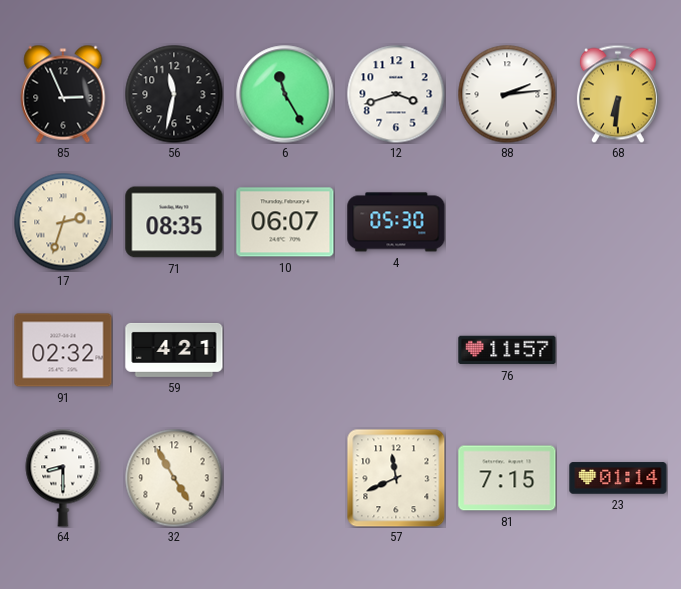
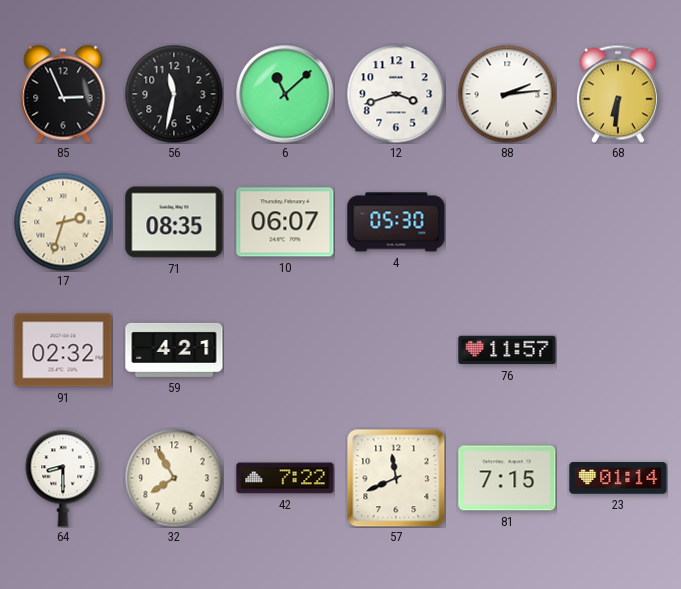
6: 11:25 -> 11:08 (285, 94)
32: 4:55 -> 7:55 (174, 478)
42: none -> 7:22 (285, 478)
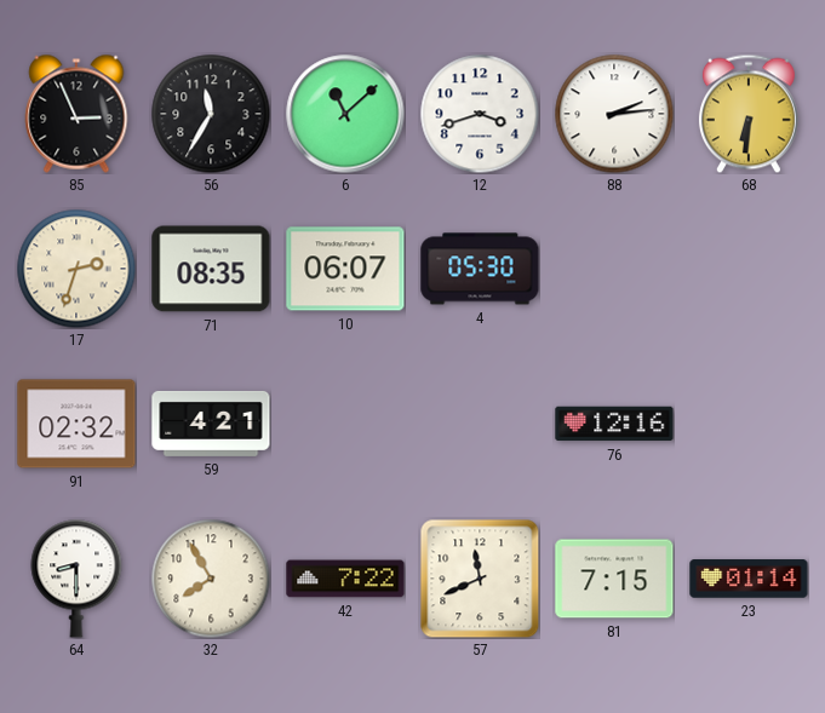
56: 11:32 -> 11:35 (211, 114)
76: 11:57 -> 12:16 (614, 424)
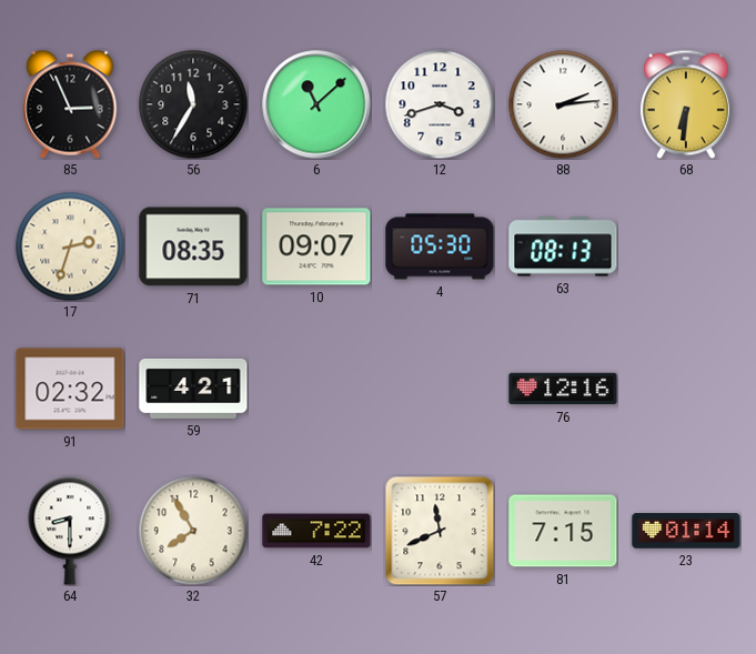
10: 06:07 -> 09:07 (316, 246)
63: none -> 08:13 (563, 246)
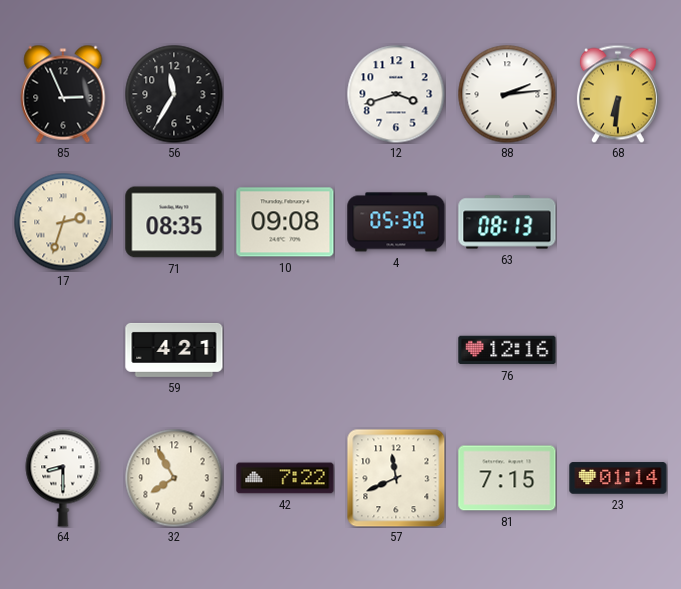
6: 11:08 -> none (316, 104)
10: 09:07 -> 09:08 (285, 222)
91: 02:32 -> none (70, 389)
